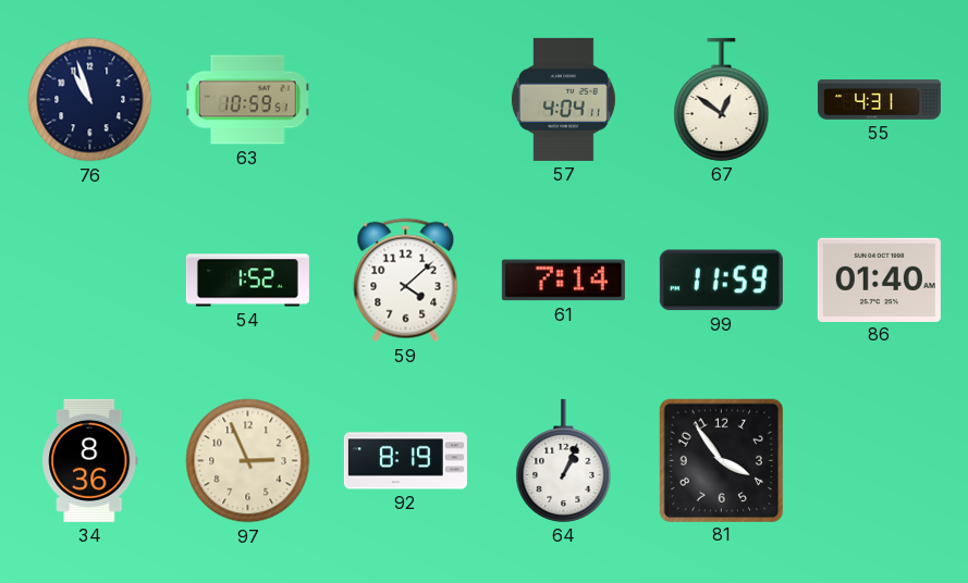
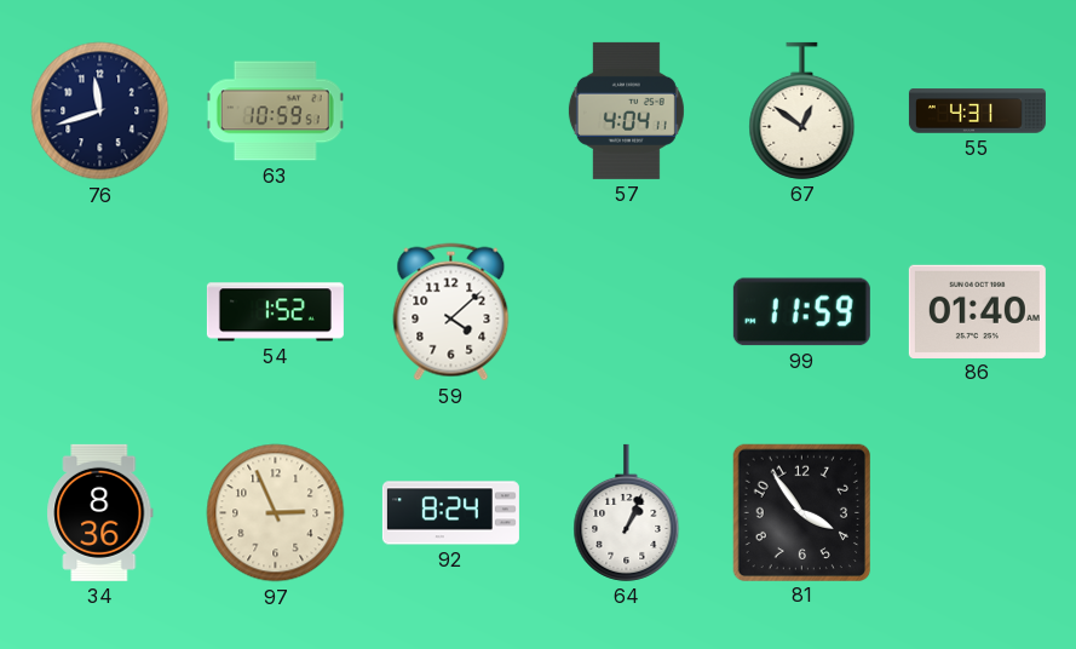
76: 10:57 -> 11:42 (100, 111)
61: 7:14 -> none (563, 281)
92: 8:19 -> 8:24 (450, 513)
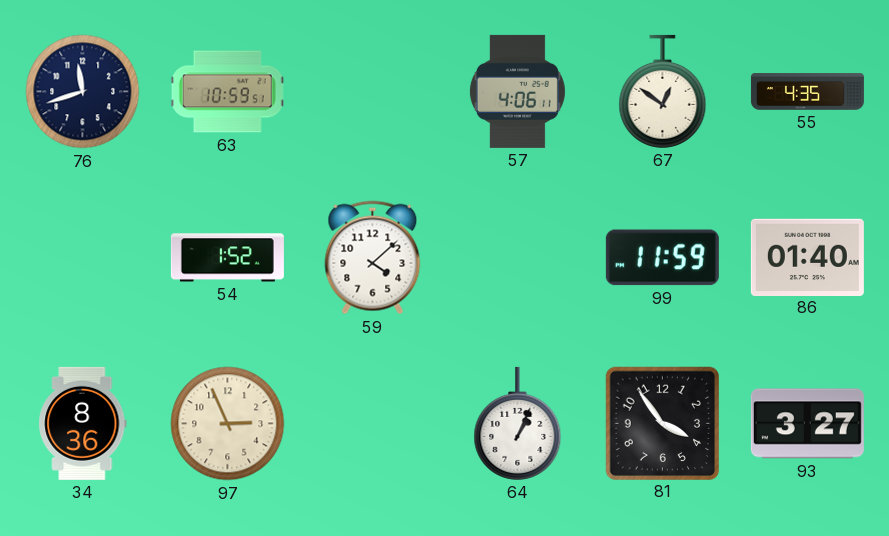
57: 4:04 -> 4:06 (517, 91)
55: 4:31 -> 4:35 (807, 92)
92: 8:24 -> none (450, 513)
93: none -> 3:27 (807, 424)
